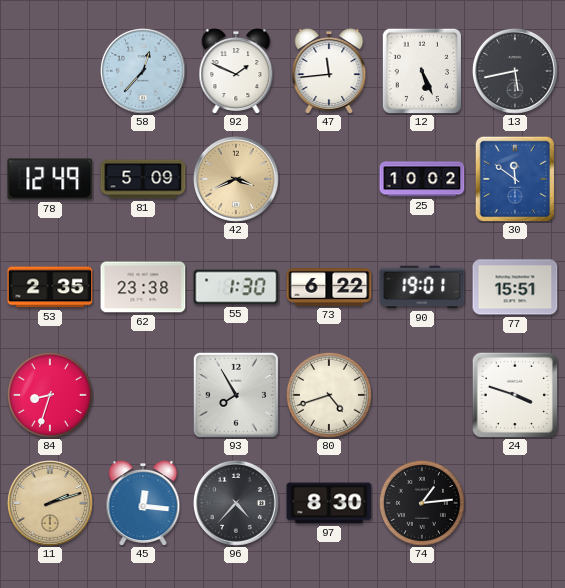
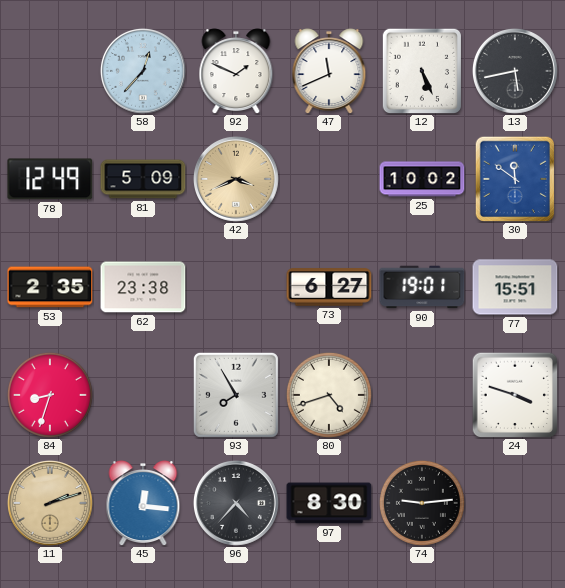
47: 11:44 -> 11:41 (329, 71)
55: 1:30 -> none (236, 287)
73: 6:22 -> 6:27 (329, 287)
74: 1:14 -> 9:14 (422, 503)
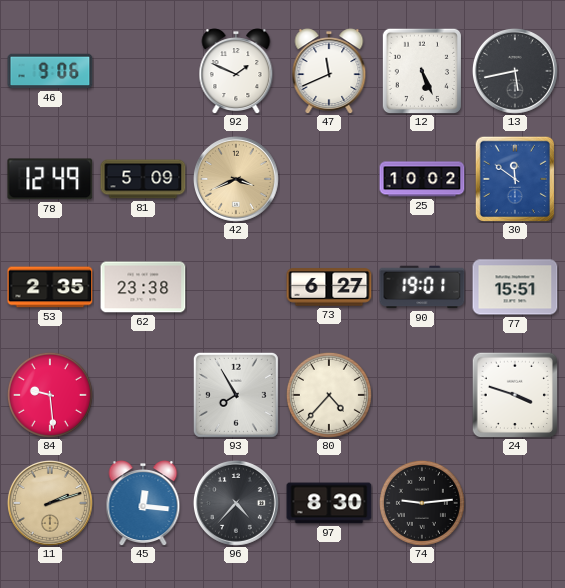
46: none -> 9:06 (50, 71)
58: 12:37 -> none (143, 71)
84: 8:33 -> 9:29 (50, 395)
80: 4:42 -> 4:37 (329, 395)
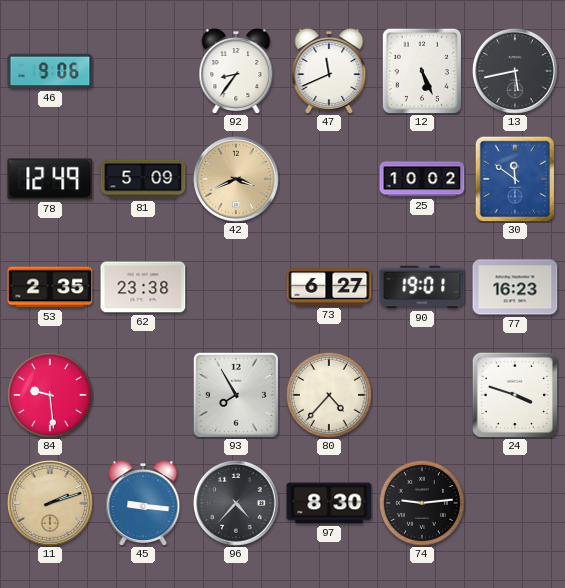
92: 1:49 -> 8:36 (236, 71)
77: 15:51 -> 16:23 (515, 287)
45: 12:16 -> 9:16 (143, 503)
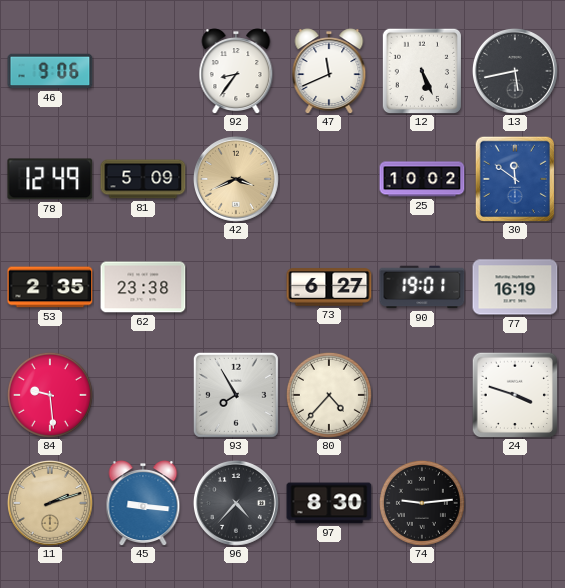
77: 16:23 -> 16:19 (515, 287)
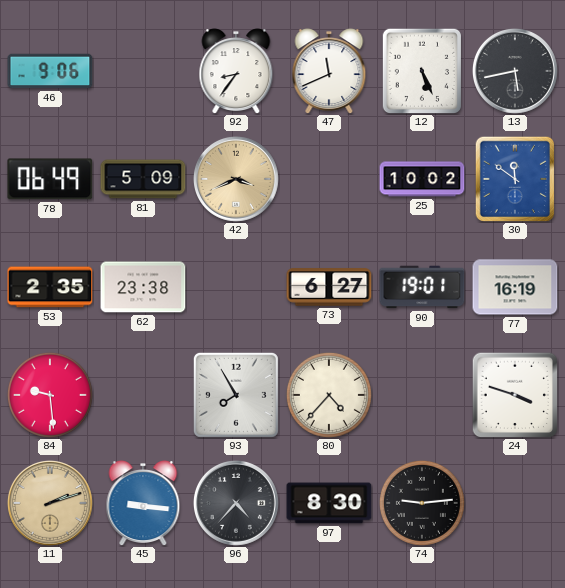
78: 12:49 -> 06:49 (50, 179)
